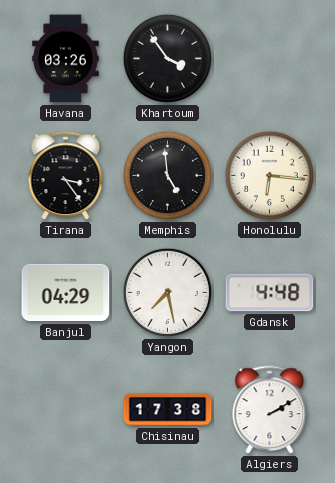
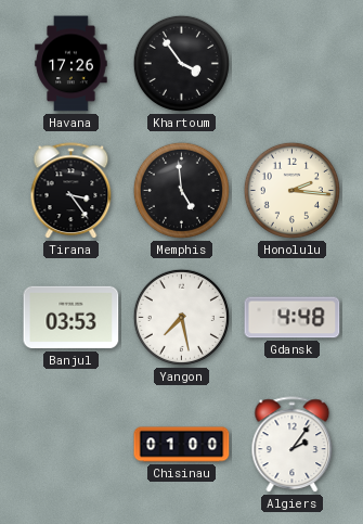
Havana: 03:26 -> 17:26 (72, 64)
Honolulu: 6:16 -> 2:16 (291, 190)
Banjul: 04:29 -> 03:53 (72, 318)
Chisinau: 17:38 -> 01:00 (182, 445)
Algiers: 2:10 -> 2:06 (293, 445)
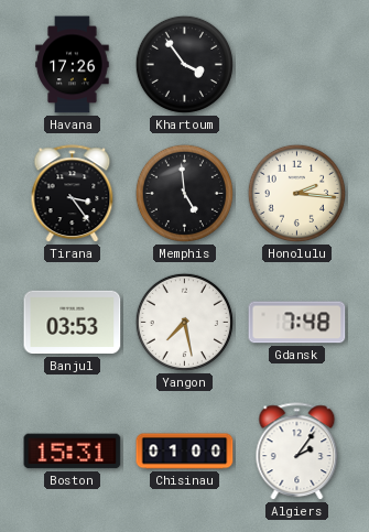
Gdansk: 4:48 -> 7:48 (297, 323)
Boston: none -> 15:31 (73, 452)
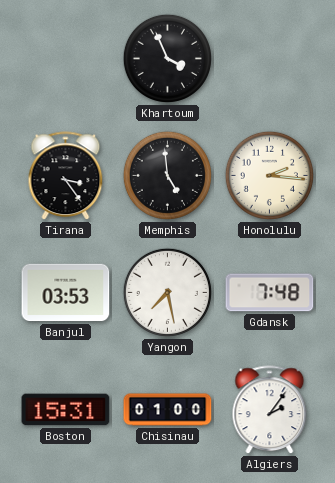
Havana: 17:26 -> none (73, 65)
Khartoum: 3:54 -> 3:56 (167, 58)
